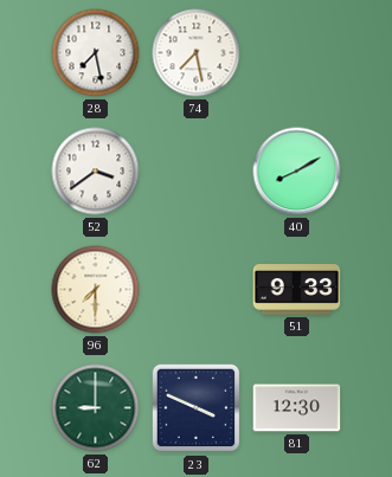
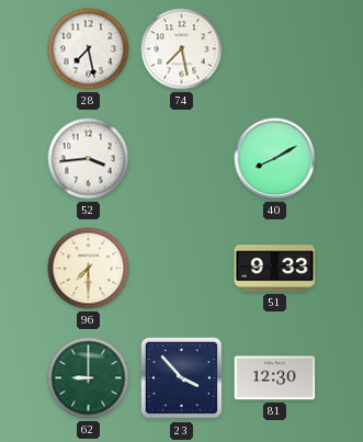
52: 3:39 -> 3:44 (89, 159)
23: 3:49 -> 3:53 (182, 378)
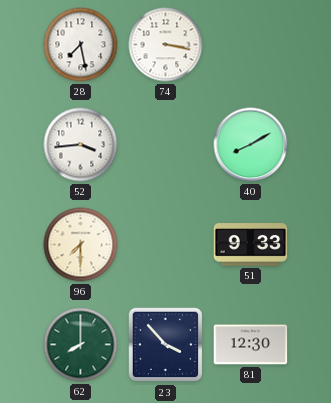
74: 7:28 -> 3:17 (166, 45)
62: 9:00 -> 8:00 (81, 345)
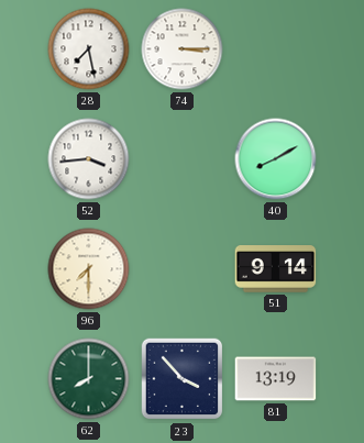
74: 3:17 -> 3:15 (183, 49)
51: 9:33 -> 9:14 (276, 269)
81: 12:30 -> 13:19 (276, 379)
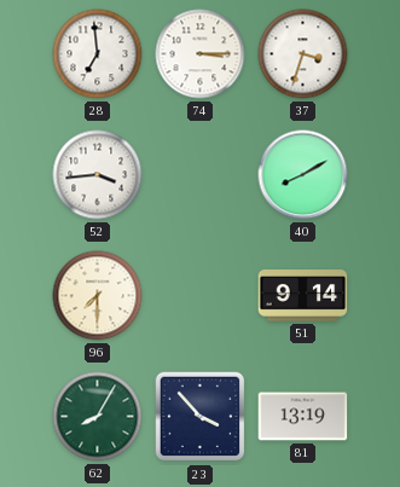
28: 7:28 -> 6:59 (98, 54)
37: none -> 3:33 (303, 54)
62: 8:00 -> 8:05 (98, 417)
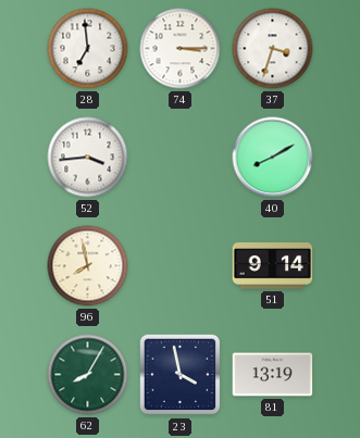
96: 7:30 -> 7:58 (88, 266)
23: 3:53 -> 3:58 (181, 375)
